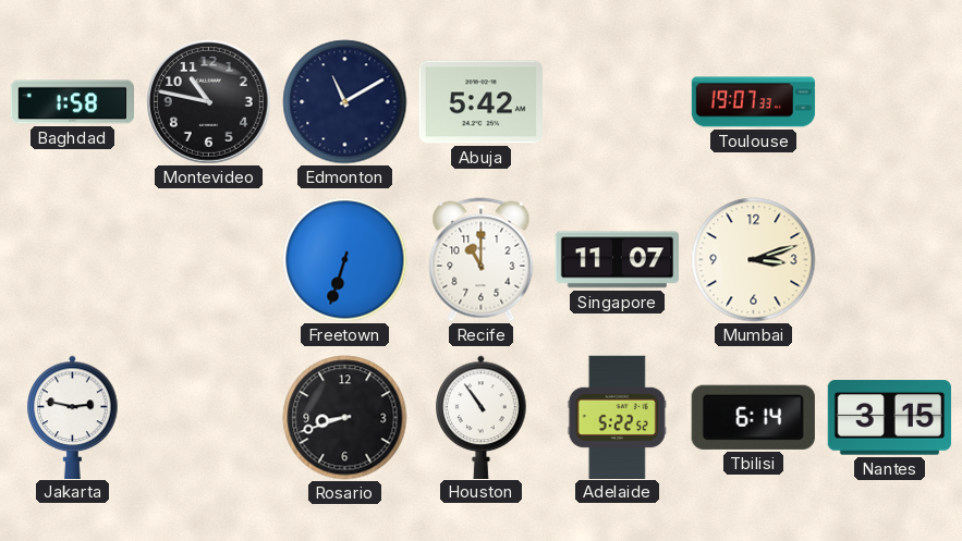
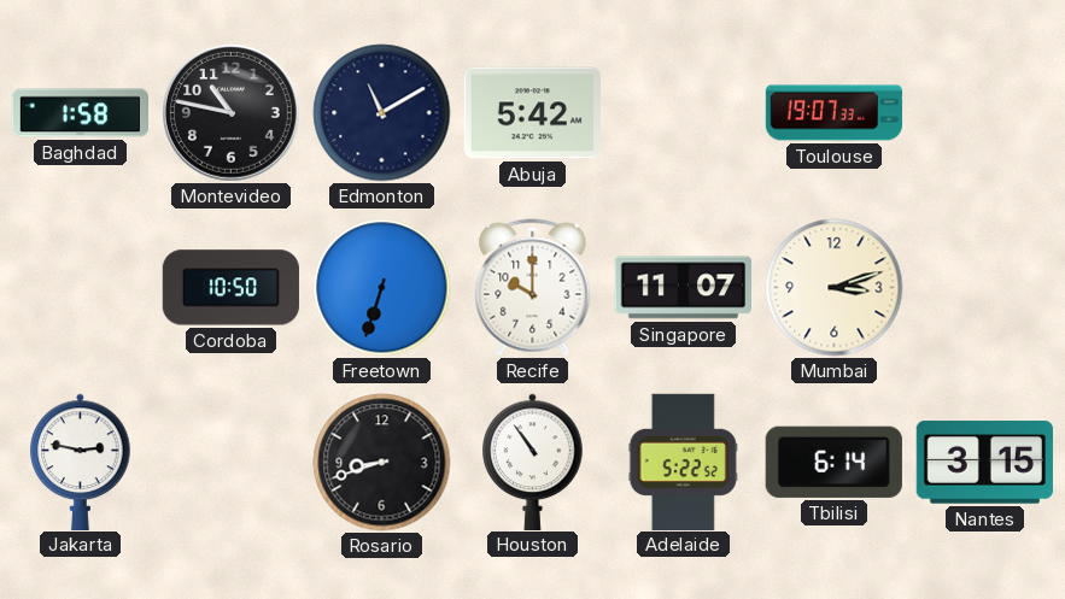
Cordoba: none -> 10:50 (230, 288)
Recife: 11:00 -> 10:00 (533, 288)
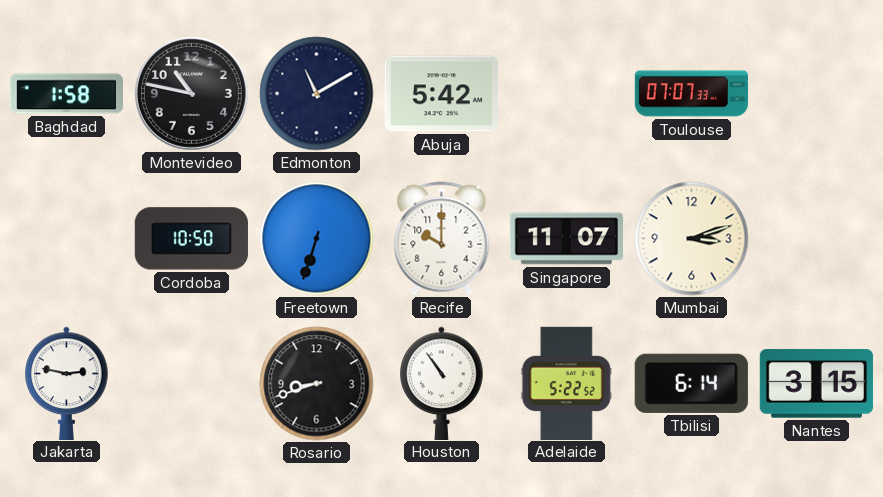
Toulouse: 19:07 -> 07:07 (692, 94)
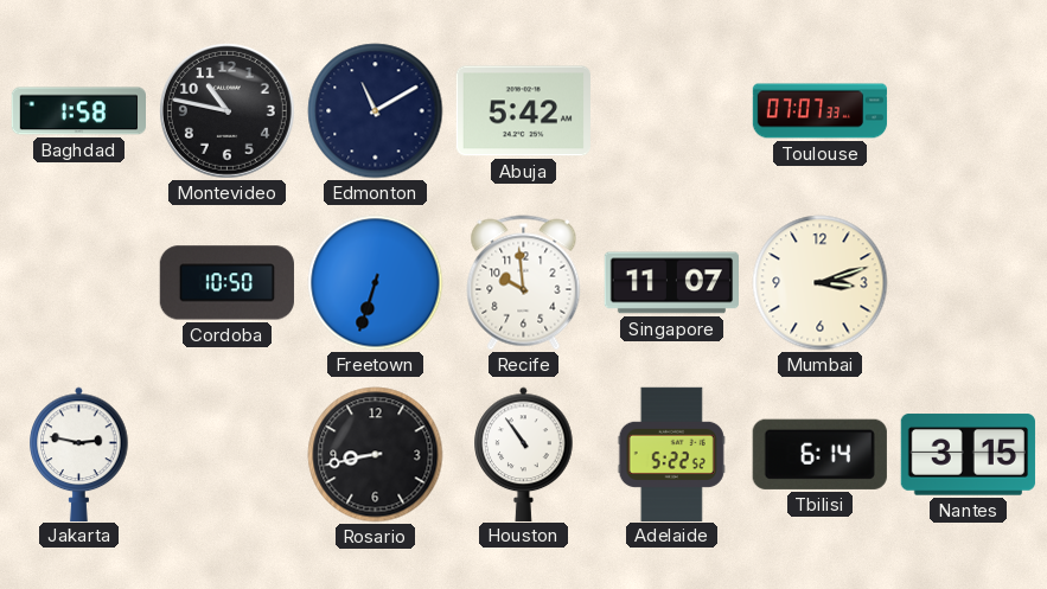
Recife: 10:00 -> 9:59 (524, 283)
Rosario: 8:42 -> 8:43 (376, 455)
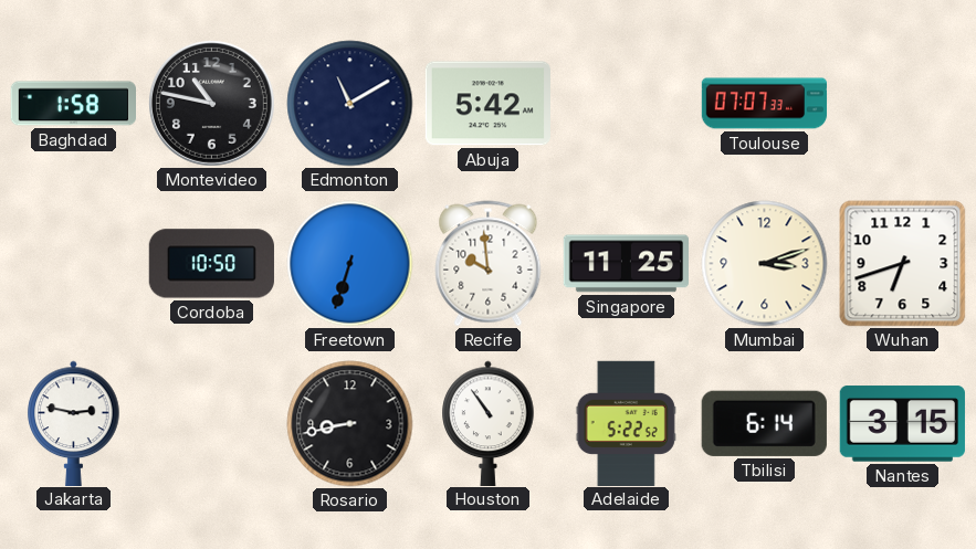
Singapore: 11:07 -> 11:25 (626, 264)
Wuhan: none -> 6:42 (903, 264)
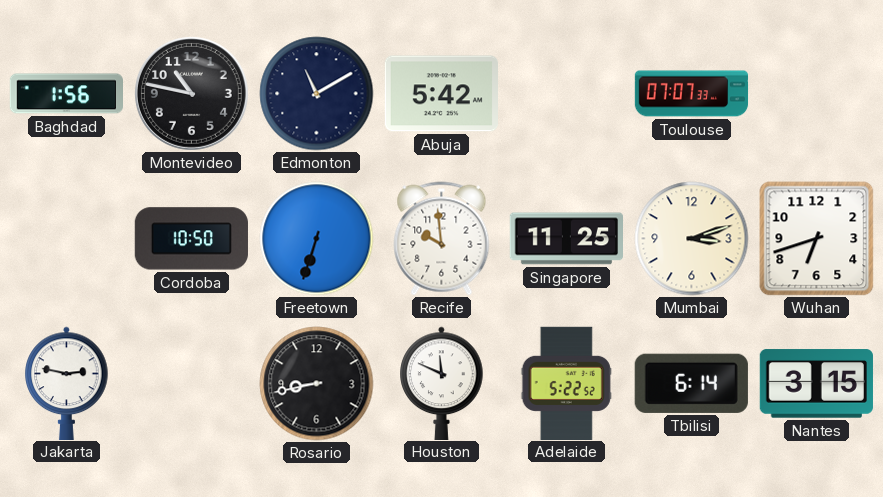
Baghdad: 1:58 -> 1:56 (66, 94)
Houston: 10:54 -> 11:49 (442, 383)
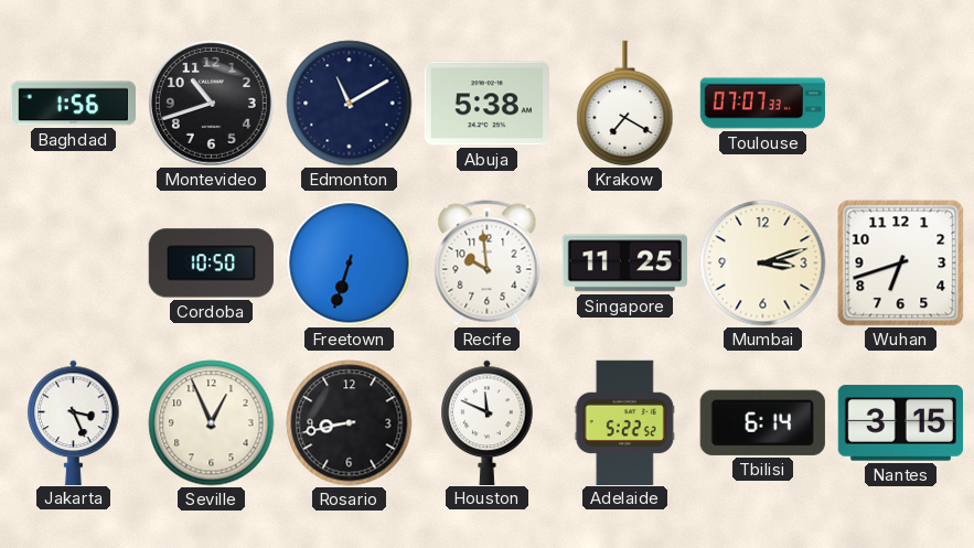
Montevideo: 10:47 -> 10:42 (211, 103)
Abuja: 5:42 -> 5:38 (486, 104)
Krakow: none -> 7:20 (625, 104)
Jakarta: 2:47 -> 3:26 (74, 422)
Seville: none -> 12:56 (212, 423)
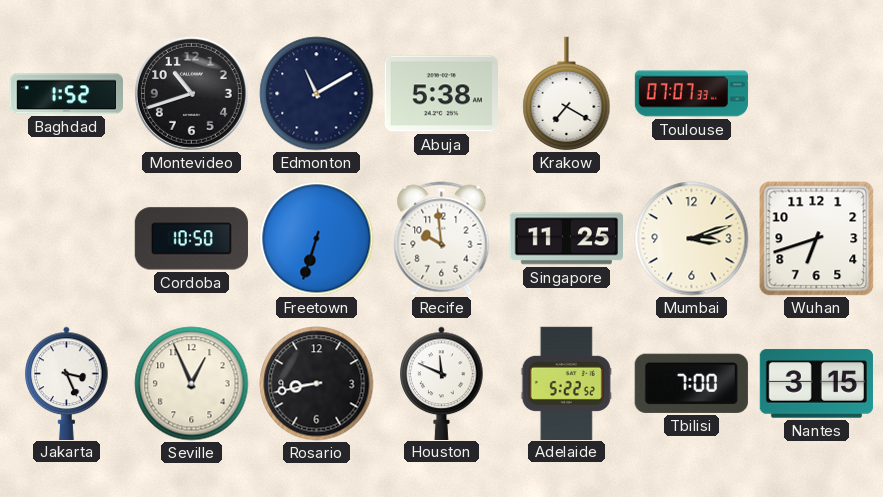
Baghdad: 1:56 -> 1:52 (66, 94)
Tbilisi: 6:14 -> 7:00 (691, 383)
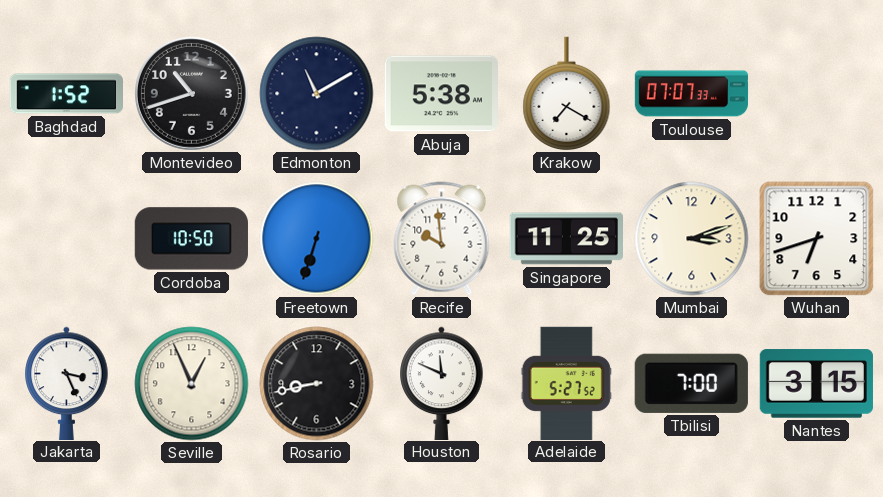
Adelaide: 5:22 -> 5:27 (566, 383)
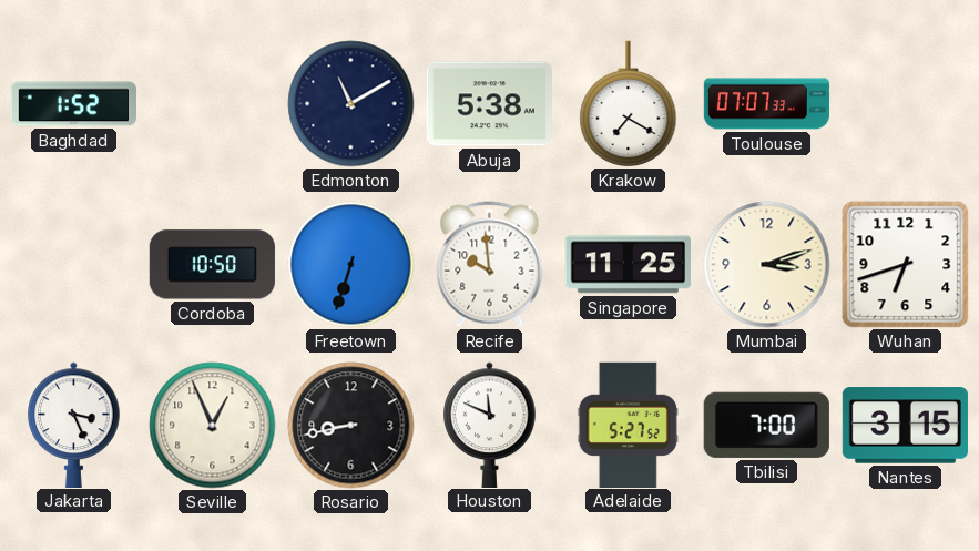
Montevideo: 10:42 -> none (191, 93)
